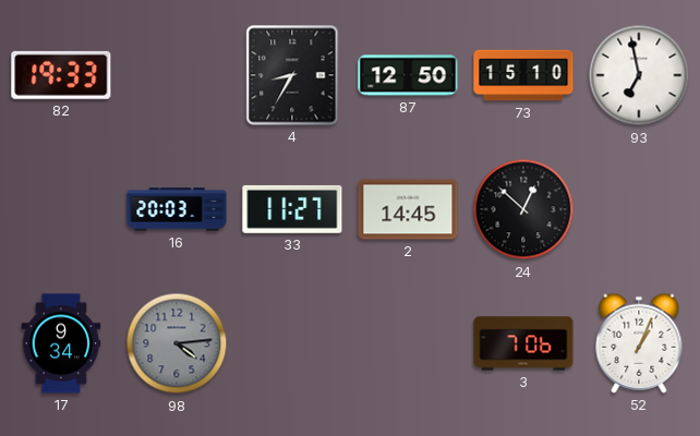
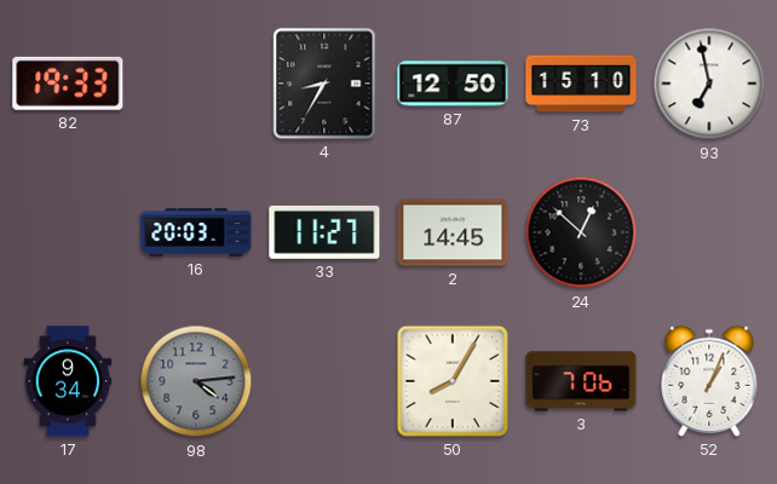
50: none -> 8:05 (453, 381)
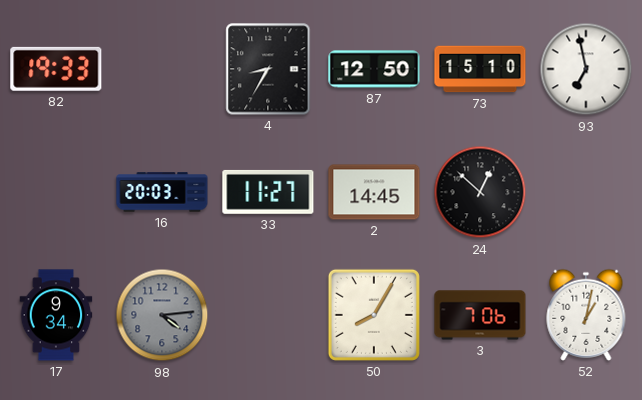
52: 1:04 -> 1:02 (586, 315)
